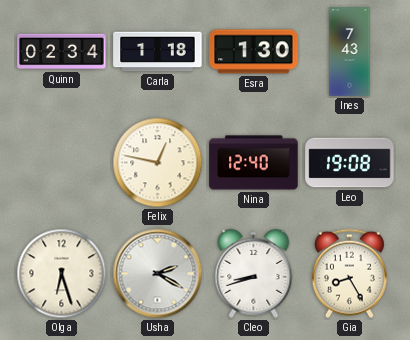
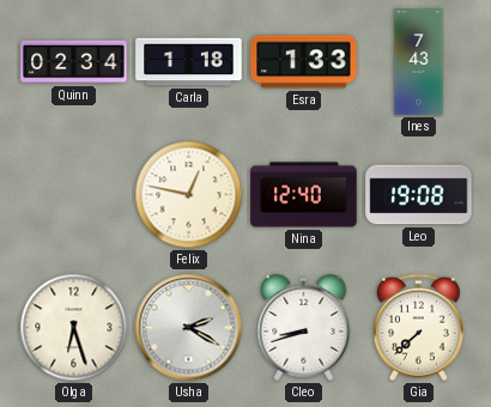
Esra: 1:30 -> 1:33 (304, 62)
Gia: 8:25 -> 7:38 (418, 328)
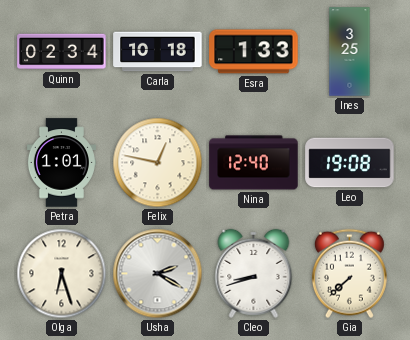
Carla: 1:18 -> 10:18 (158, 52)
Ines: 7:43 -> 3:25 (350, 52)
Petra: none -> 1:01 (61, 163)
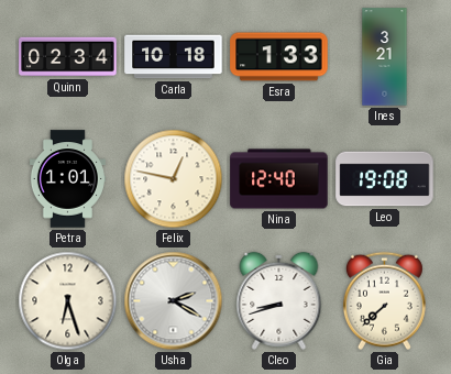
Ines: 3:25 -> 3:21 (385, 57)
